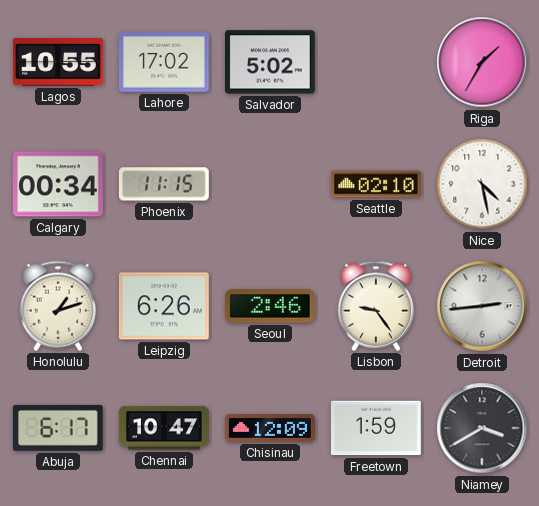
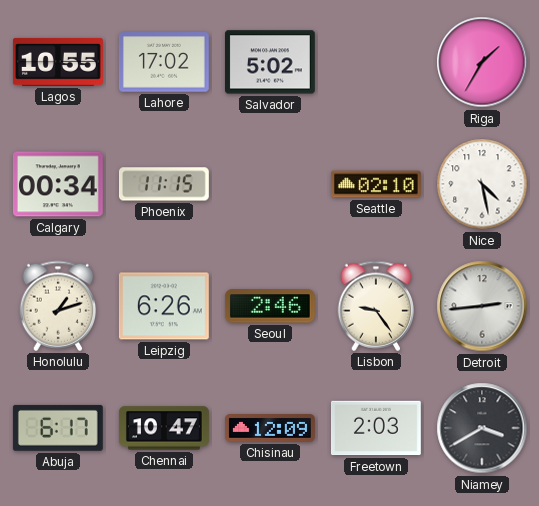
Freetown: 1:59 -> 2:03 (376, 428)
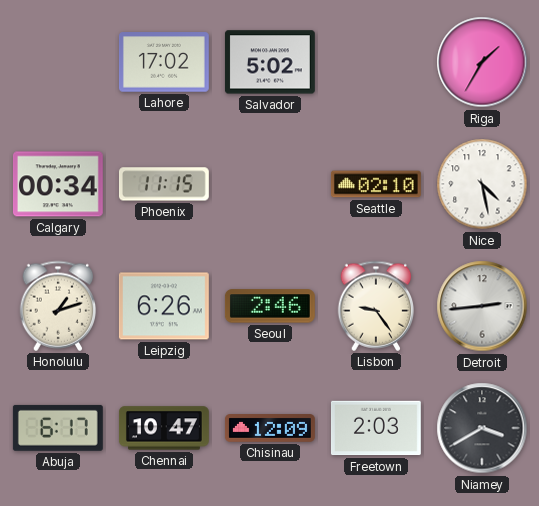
Lagos: 10:55 -> none (58, 62)
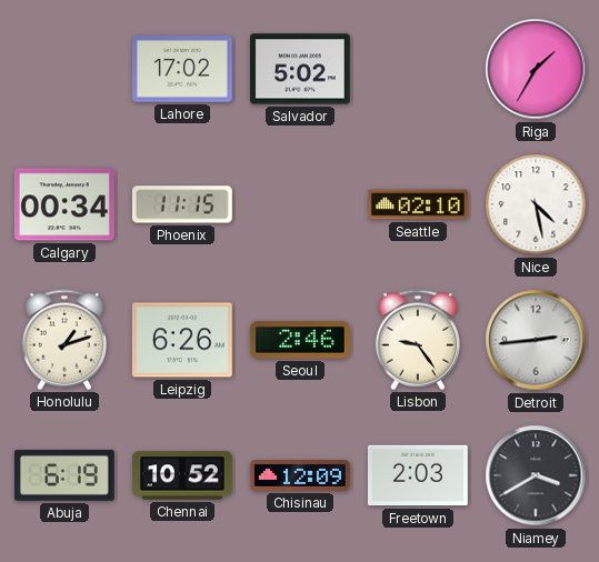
Abuja: 6:17 -> 6:19 (64, 475)
Chennai: 10:47 -> 10:52 (182, 475)
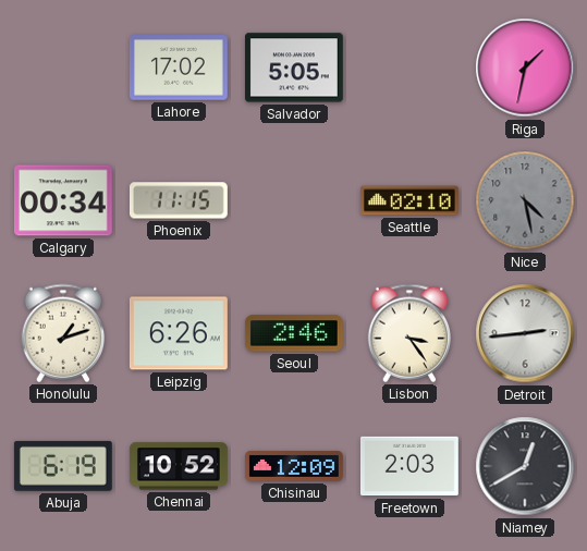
Salvador: 5:02 -> 5:05 (294, 68)
Riga: 1:35 -> 1:32 (525, 68)
Nice dial: white -> grey (525, 200)
Lisbon: 9:24 -> 3:24 (409, 333)
Niamey: 3:40 -> 12:40 (525, 466)
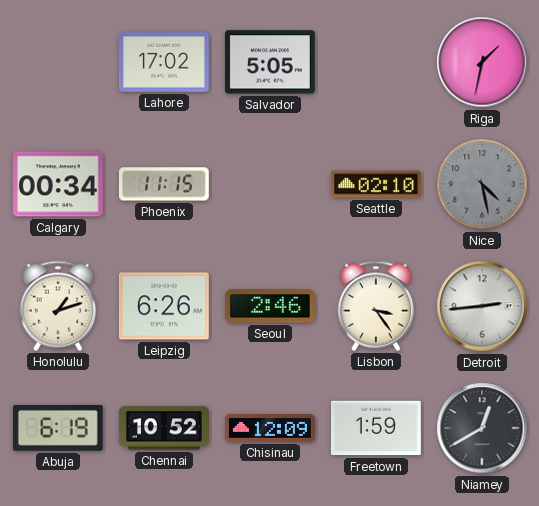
Freetown: 2:03 -> 1:59 (376, 428)
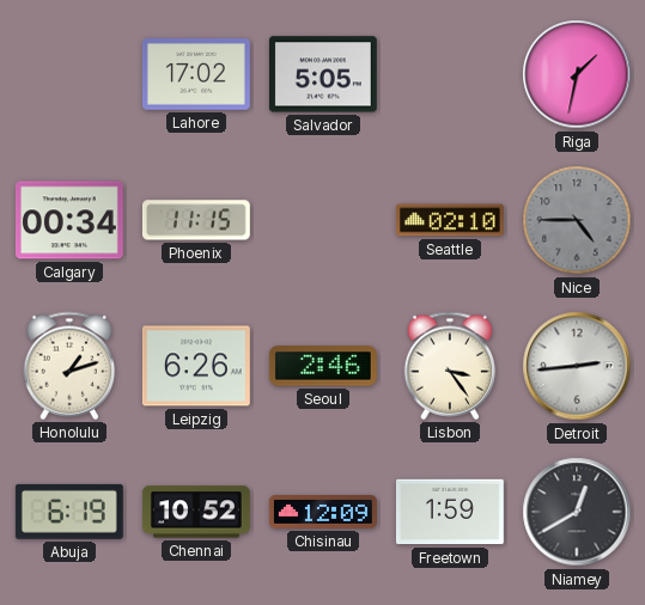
Nice: 4:28 -> 4:45 (577, 220)
